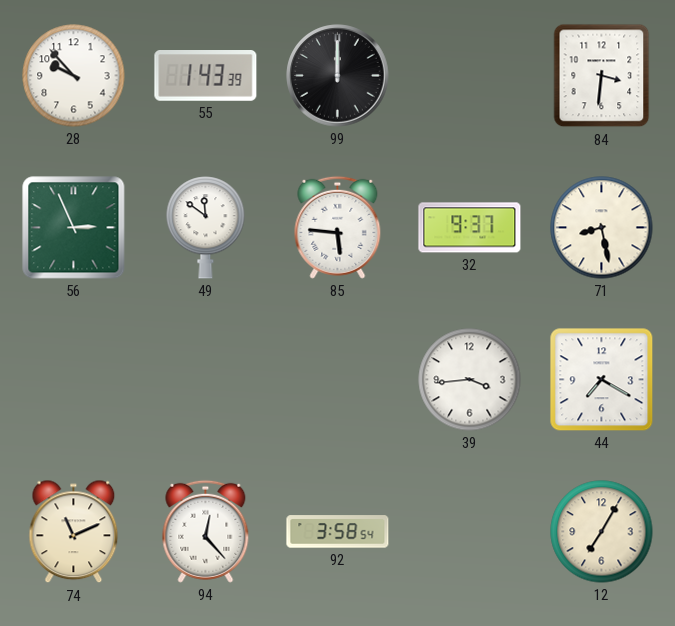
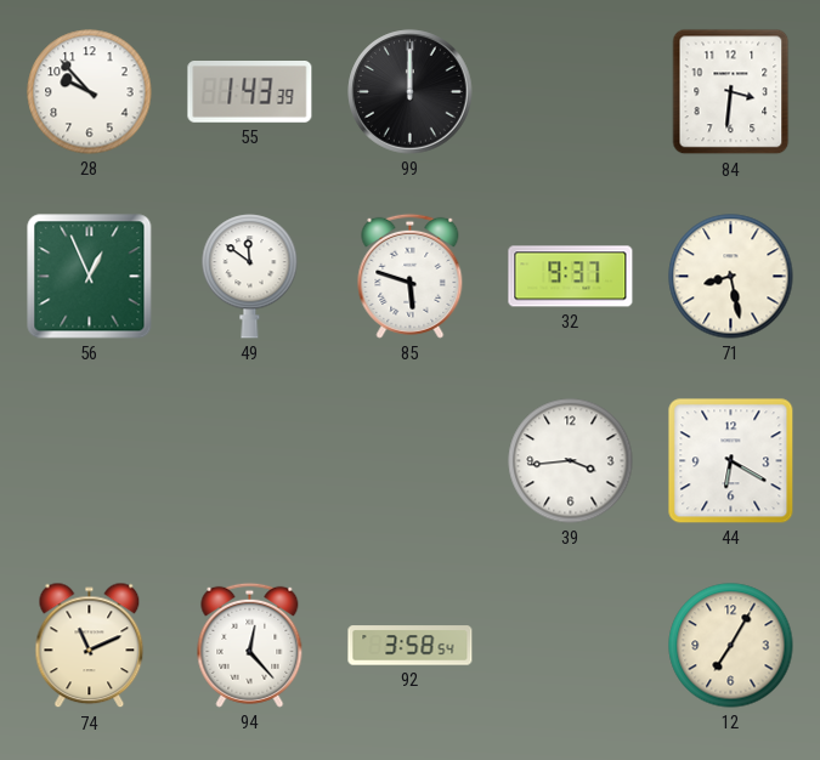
56: 2:56 -> 12:56 (90, 277)
85: 5:46 -> 5:48 (411, 276)
44: 7:20 -> 6:20 (731, 461)
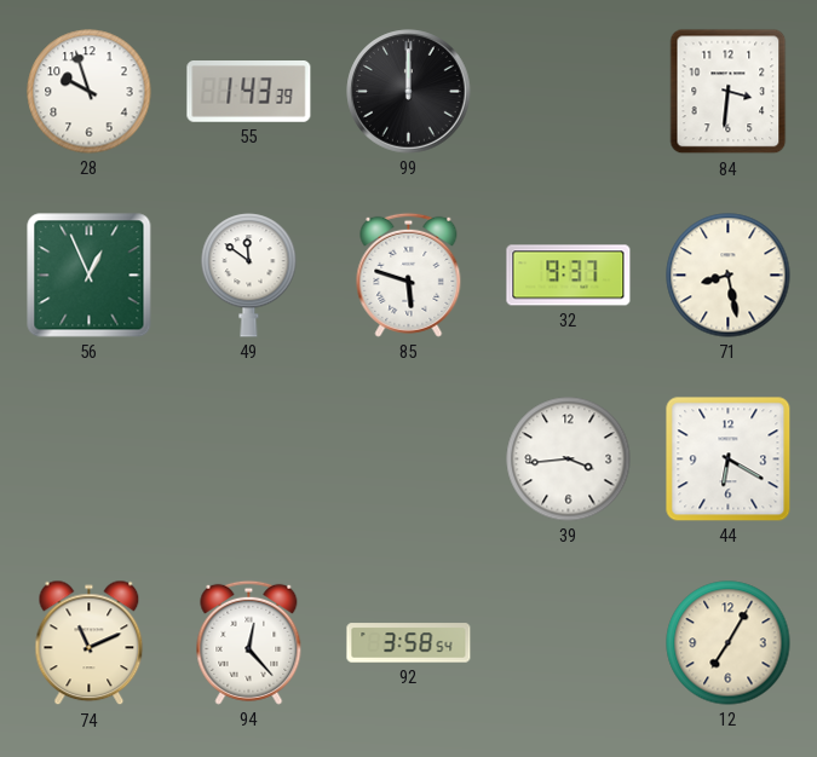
28: 9:53 -> 9:57 (90, 92)
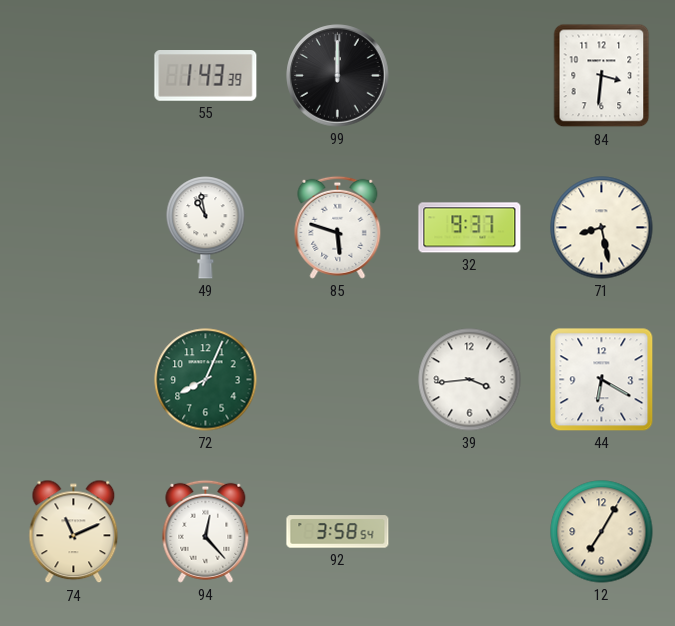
28: 9:57 -> none (90, 92)
56: 12:56 -> none (90, 276)
49: 11:51 -> 10:58 (206, 228)
72: none -> 8:04 (206, 380)
